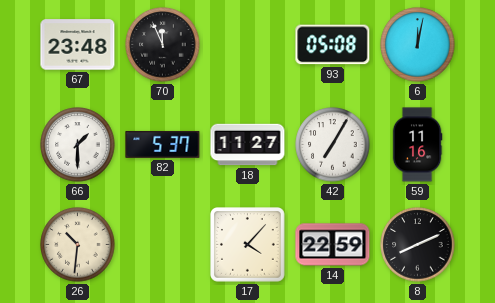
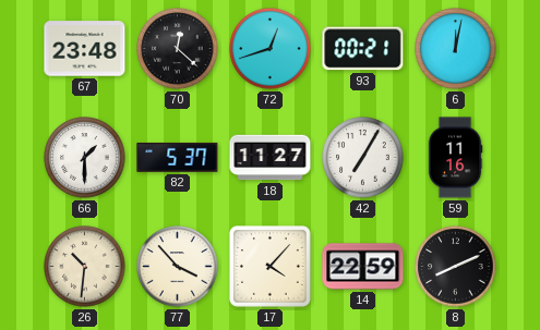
70: 11:56 -> 12:22 (178, 49)
72: none -> 12:42 (271, 49)
93: 05:08 -> 00:21 (363, 49)
77: none -> 3:53 (178, 267)
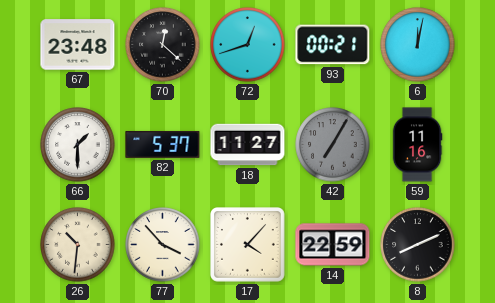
42 dial: white -> grey (333, 145)
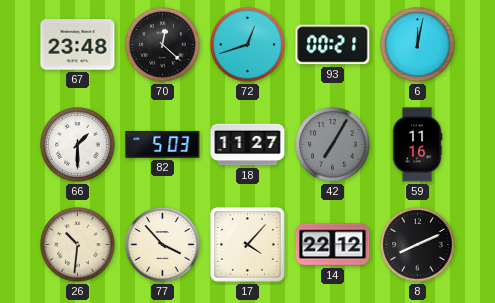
82: 5:37 -> 5:03 (163, 144)
14: 22:59 -> 22:12 (333, 245)
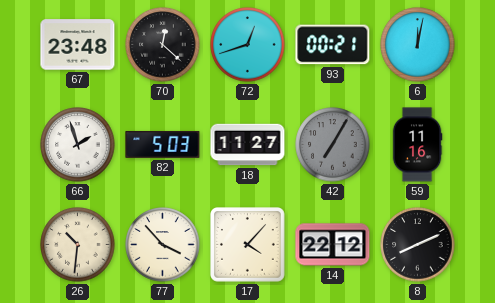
66: 1:30 -> 1:57 (78, 145)
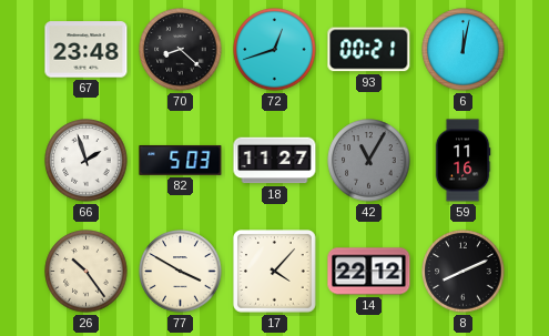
70: 12:22 -> 8:22 (181, 50)
42: 7:05 -> 11:05 (369, 161)
26: 10:31 -> 10:24 (87, 272)
77: 3:53 -> 3:50 (181, 272)
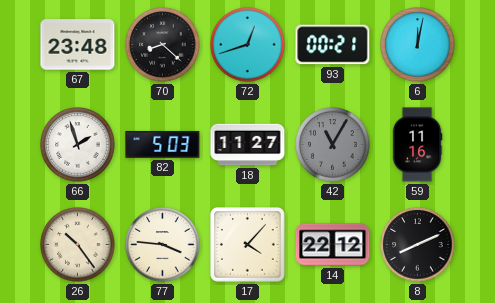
77: 3:50 -> 3:46 (163, 245)
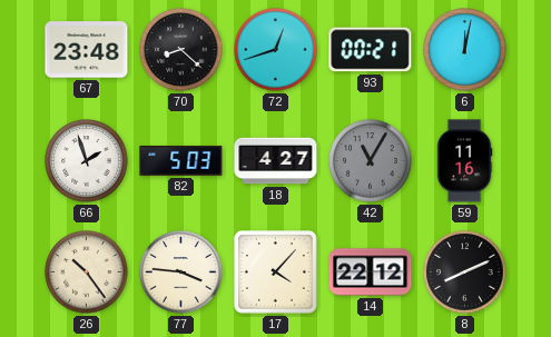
18: 11:27 -> 4:27 (276, 161)
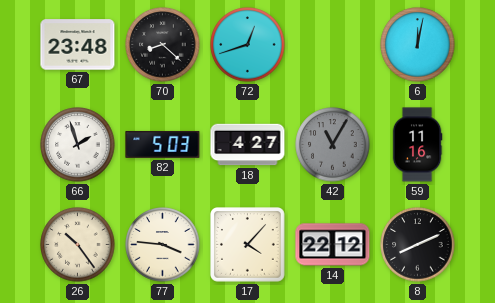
93: 00:21 -> none (371, 50)
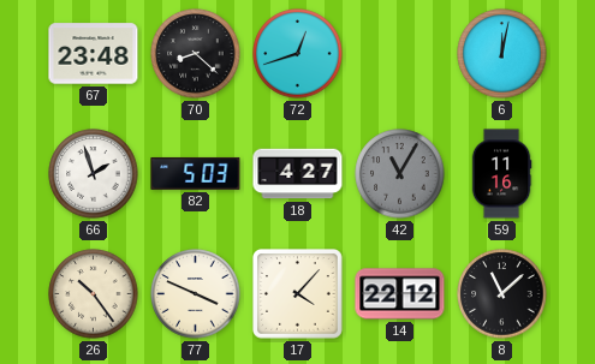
77: 3:46 -> 3:49 (196, 294)
8: 8:11 -> 11:08 (502, 294)
